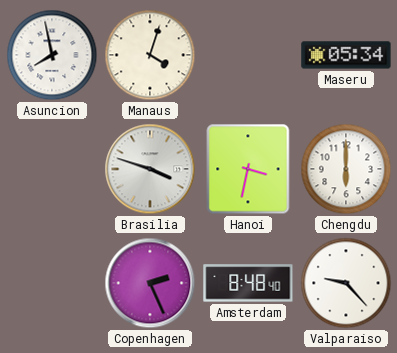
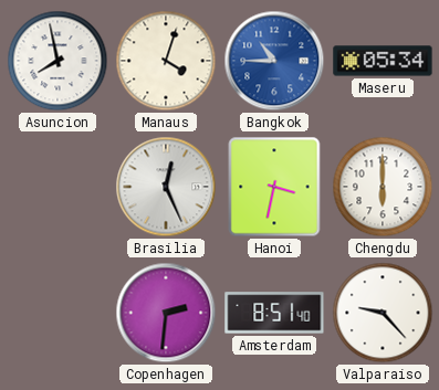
Bangkok: none -> 10:45 (274, 61)
Brasilia: 3:48 -> 12:26 (166, 187)
Copenhagen: 2:26 -> 2:31 (166, 313)
Amsterdam: 8:48 -> 8:51 (274, 313)
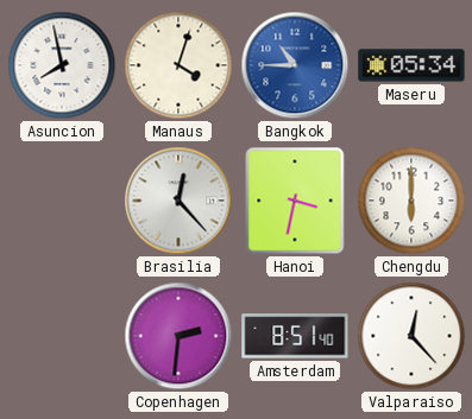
Brasilia: 12:26 -> 12:23 (178, 201)
Valparaiso: 9:23 -> 12:23 (411, 336)
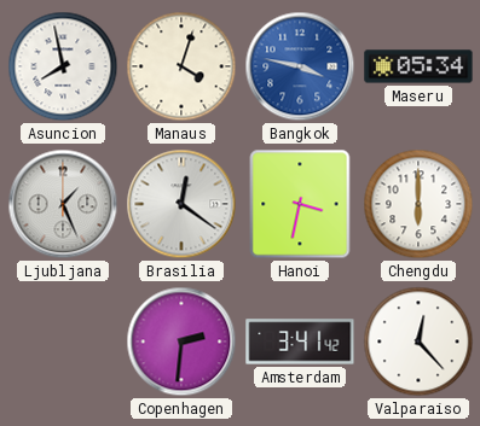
Bangkok: 10:45 -> 3:47 (300, 66)
Ljubljana: none -> 1:26 (63, 204)
Brasilia: 12:23 -> 12:21 (181, 204)
Amsterdam: 8:51 -> 3:41 (300, 342)
